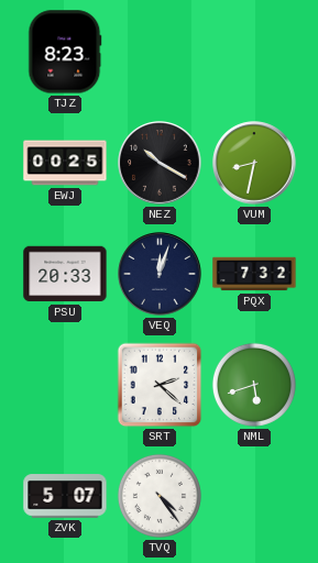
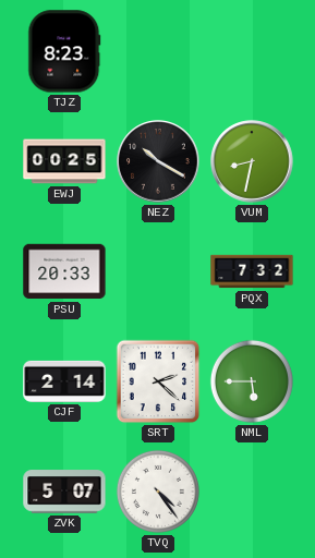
VEQ: 12:03 -> none (160, 274)
CJF: none -> 2:14 (64, 381)
NML: 5:42 -> 5:45 (252, 381)
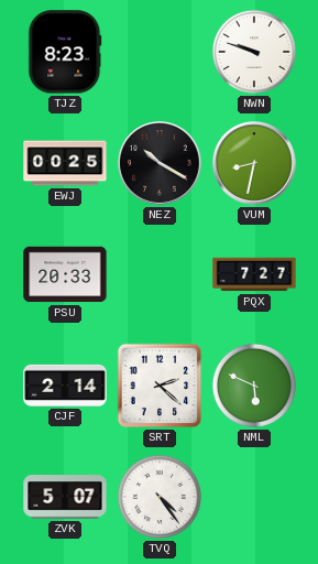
NWN: none -> 9:48 (254, 52)
PQX: 7:32 -> 7:27 (254, 274)
NML: 5:45 -> 5:49 (254, 386)
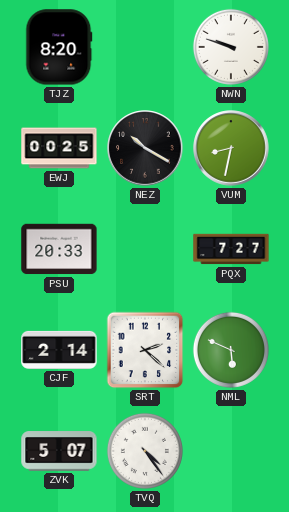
TJZ: 8:23 -> 8:20 (59, 47)
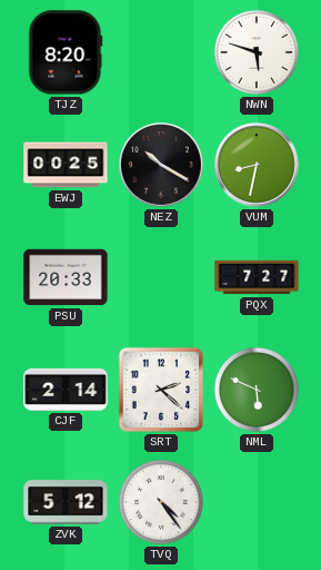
NWN: 9:48 -> 5:48 (257, 52)
ZVK: 5:07 -> 5:12 (66, 502)
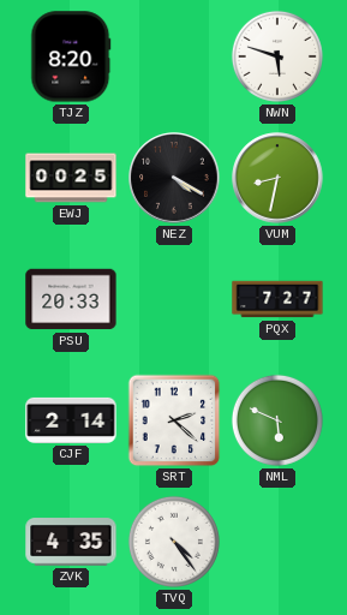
NEZ: 10:20 -> 4:20 (174, 178)
ZVK: 5:12 -> 4:35 (71, 542)
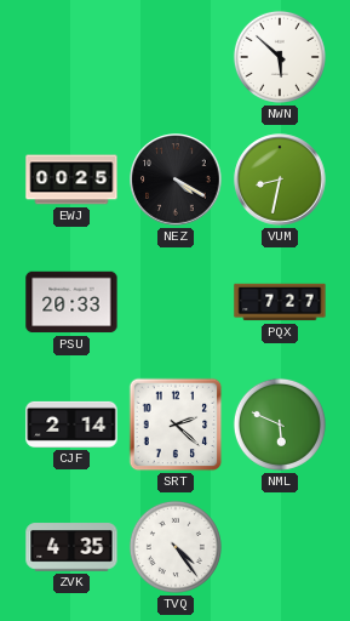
TJZ: 8:20 -> none (71, 56)
NWN: 5:48 -> 5:52 (280, 57)
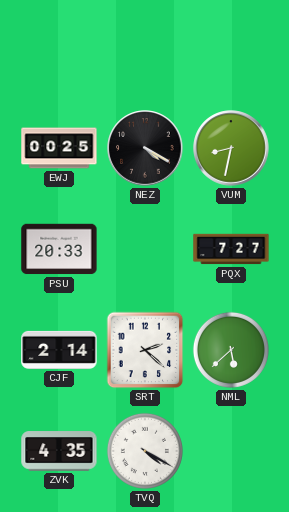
NWN: 5:52 -> none (280, 57)
NML: 5:49 -> 5:38 (231, 350)
TVQ: 4:24 -> 4:20 (145, 451)
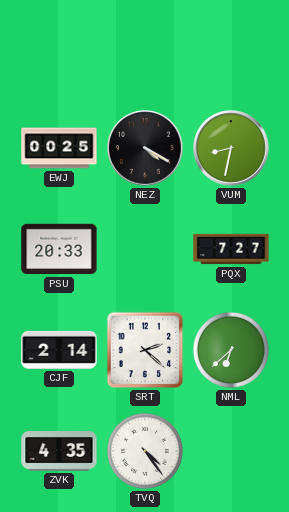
NML: 5:38 -> 6:38 (231, 350)
TVQ: 4:20 -> 4:24 (145, 451)
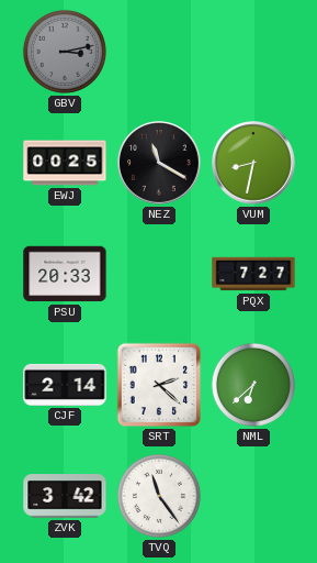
GBV: none -> 3:13 (65, 52)
NEZ: 4:20 -> 11:20 (159, 163)
ZVK: 4:35 -> 3:42 (65, 496)
TVQ: 4:24 -> 11:24 (159, 496)
